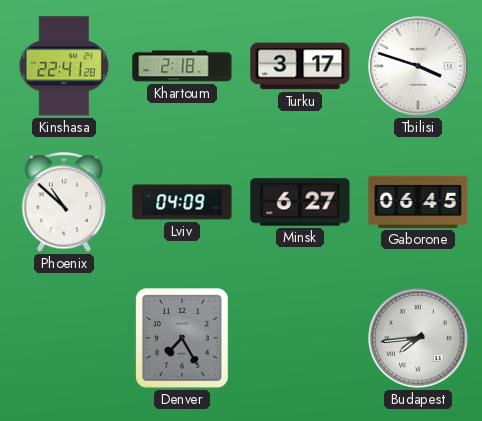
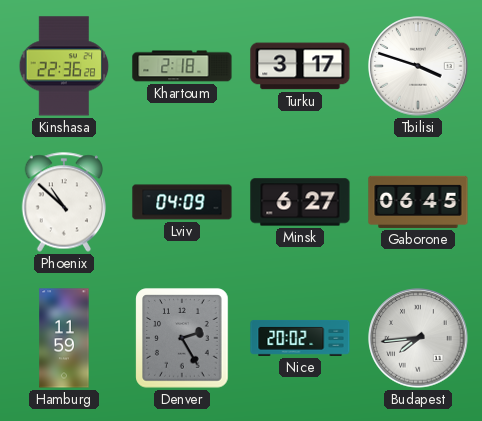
Kinshasa: 22:41 -> 22:36 (64, 66)
Hamburg: none -> 11:59 (64, 338)
Denver: 7:25 -> 2:25 (182, 338)
Nice: none -> 20:02 (300, 338)
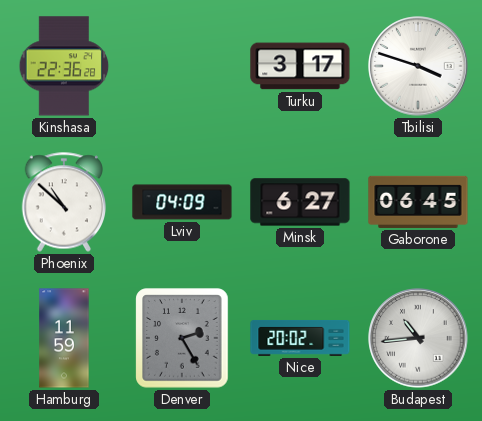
Khartoum: 2:18 -> none (182, 66)
Budapest: 7:44 -> 10:44 (418, 338)
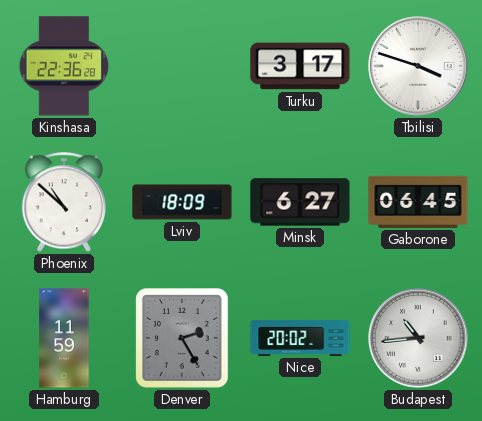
Lviv: 04:09 -> 18:09 (182, 202)
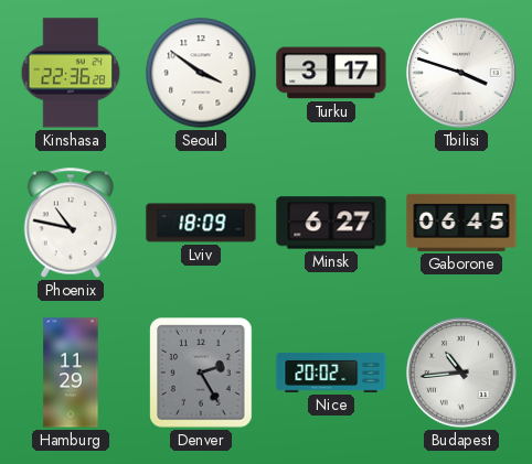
Seoul: none -> 3:51 (201, 73)
Phoenix: 10:52 -> 10:47 (70, 223)
Hamburg: 11:59 -> 11:29 (71, 373)
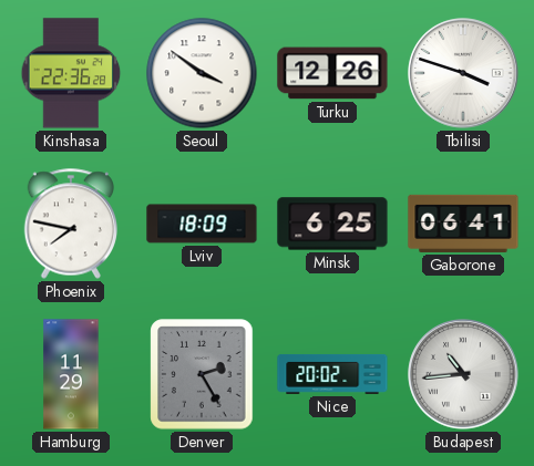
Turku: 3:17 -> 12:26 (332, 73)
Phoenix: 10:47 -> 7:47 (70, 224)
Minsk: 6:27 -> 6:25 (332, 224)
Gaborone: 06:45 -> 06:41 (463, 224)
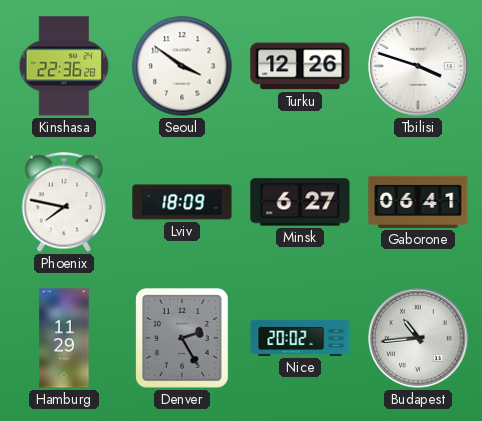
Minsk: 6:25 -> 6:27 (300, 202)
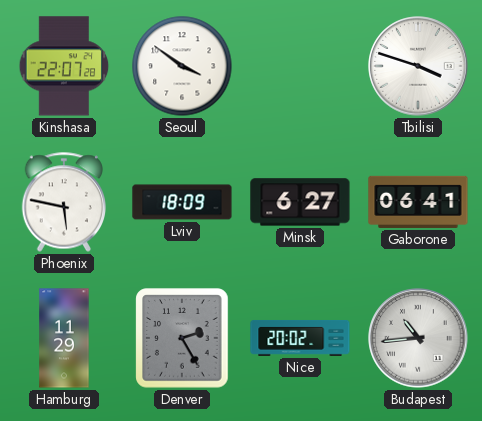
Kinshasa: 22:36 -> 22:07 (64, 66)
Turku: 12:26 -> none (300, 66)
Phoenix: 7:47 -> 5:47 (63, 202)
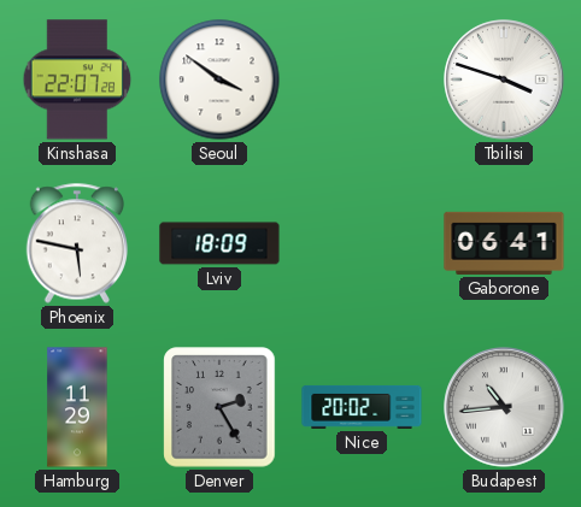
Minsk: 6:27 -> none (300, 202)
